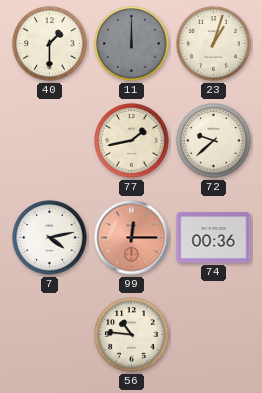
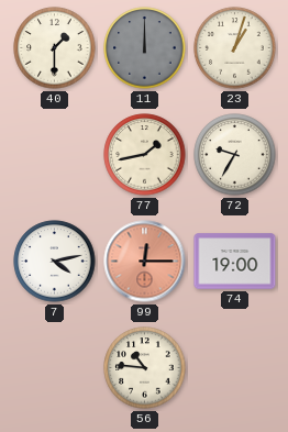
72: 9:38 -> 9:35 (235, 155)
74: 00:36 -> 19:00 (235, 262)
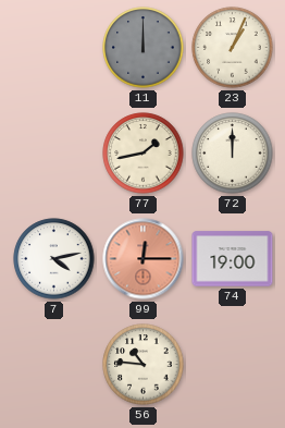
40: 1:30 -> none (55, 48)
23: 1:03 -> 1:04 (233, 48)
72: 9:35 -> 12:00 (233, 154)
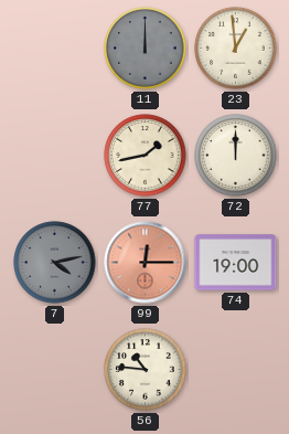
23: 1:04 -> 12:59 (236, 49)
7 dial: white -> grey (55, 263)
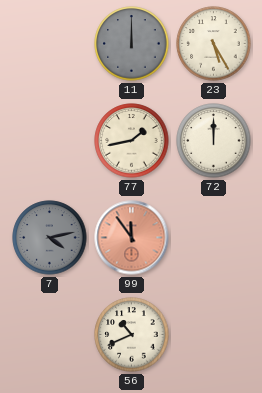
23: 12:59 -> 5:25 (214, 44)
99: 12:15 -> 11:54 (132, 238)
74: 19:00 -> none (236, 263)
56: 10:46 -> 10:41 (132, 335)
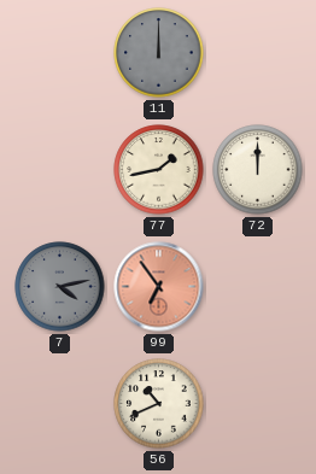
23: 5:25 -> none (214, 44)
99: 11:54 -> 6:54 (159, 287)
